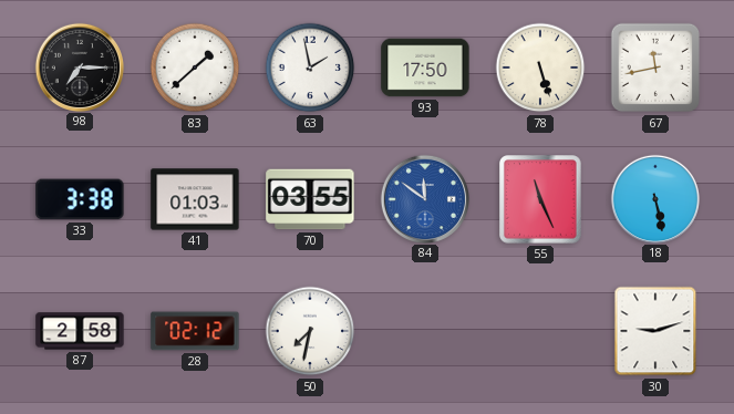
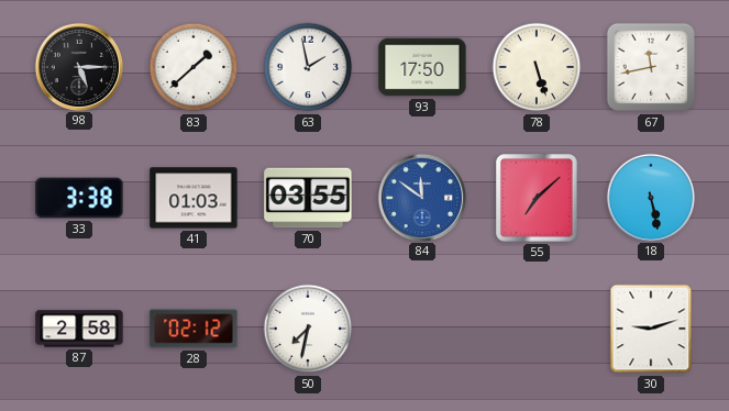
98: 7:15 -> 5:15 (78, 66)
55: 11:26 -> 7:08 (538, 198)
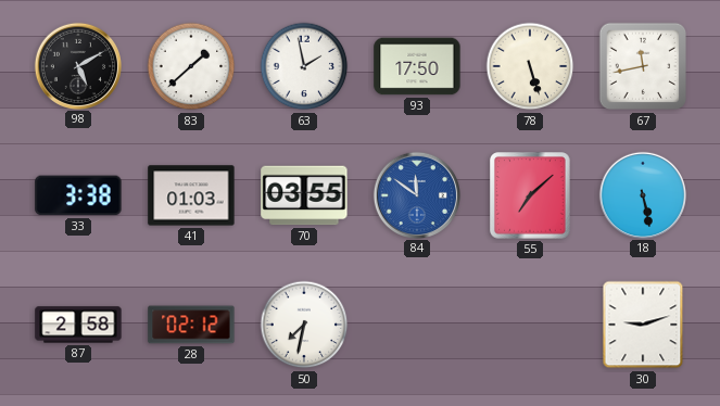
98: 5:15 -> 5:10 (77, 65)
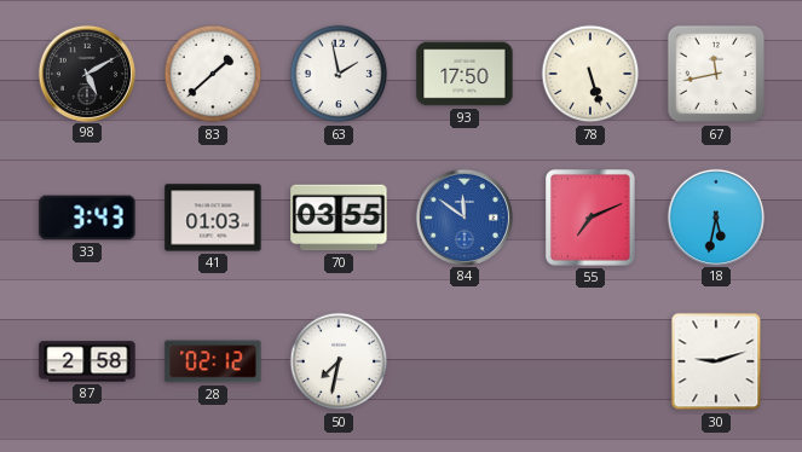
33: 3:38 -> 3:43 (87, 218)
55: 7:08 -> 7:11 (592, 218)
18: 5:28 -> 5:32 (715, 216)
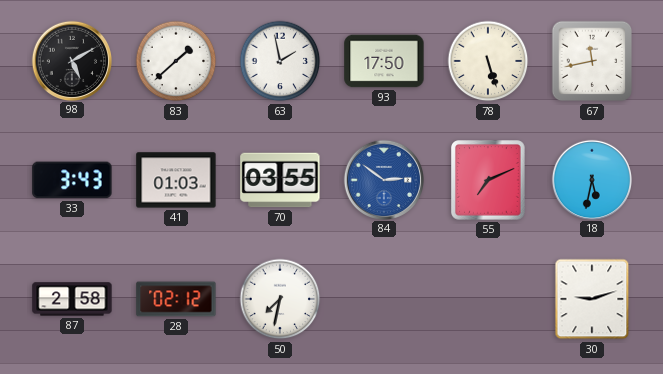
84: 11:51 -> 2:51 (383, 179)
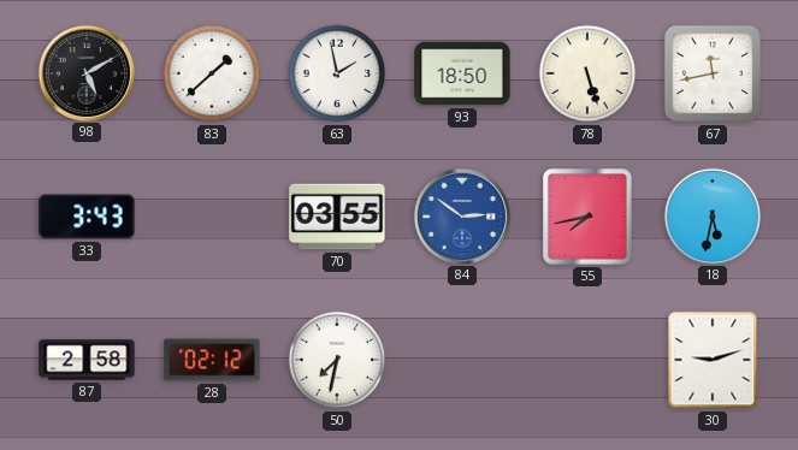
93: 17:50 -> 18:50 (462, 73)
41: 01:03 -> none (176, 180)
55: 7:11 -> 7:43 (589, 217)
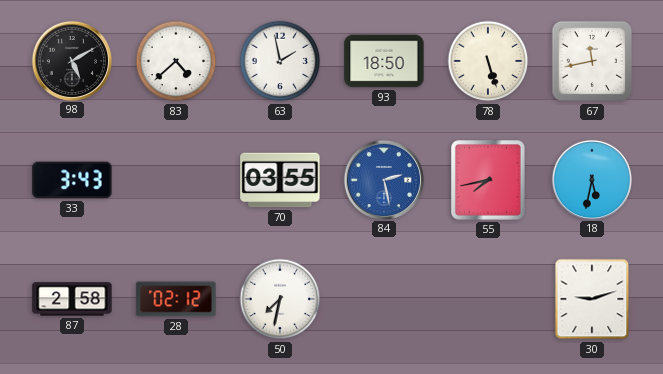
83: 1:38 -> 4:38 (176, 61)
84: 2:51 -> 2:28 (383, 179)
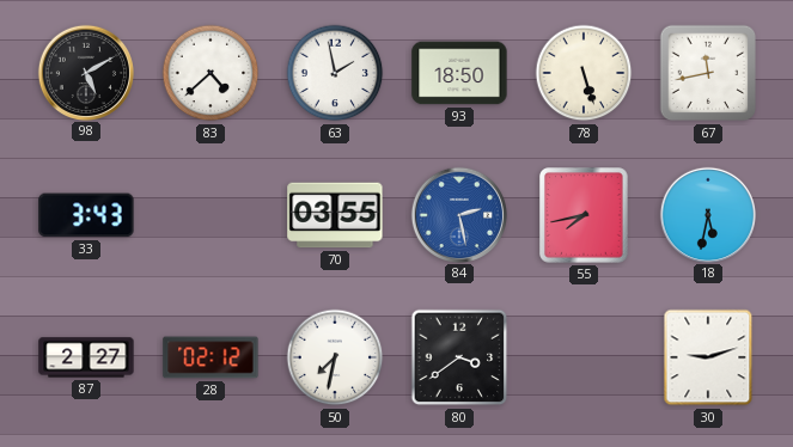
87: 2:58 -> 2:27 (86, 357)
80: none -> 3:39 (459, 357)
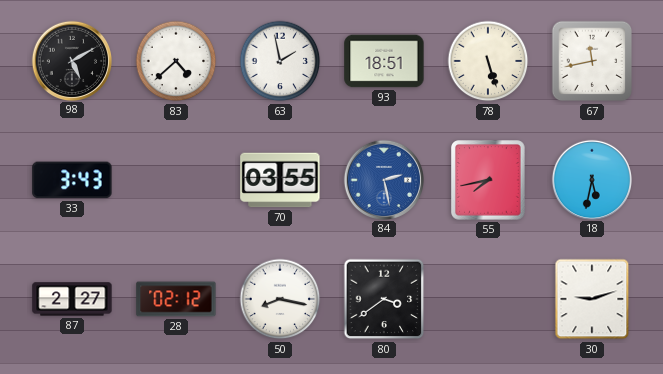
93: 18:50 -> 18:51 (384, 61)
50: 7:32 -> 8:17 (280, 299)
